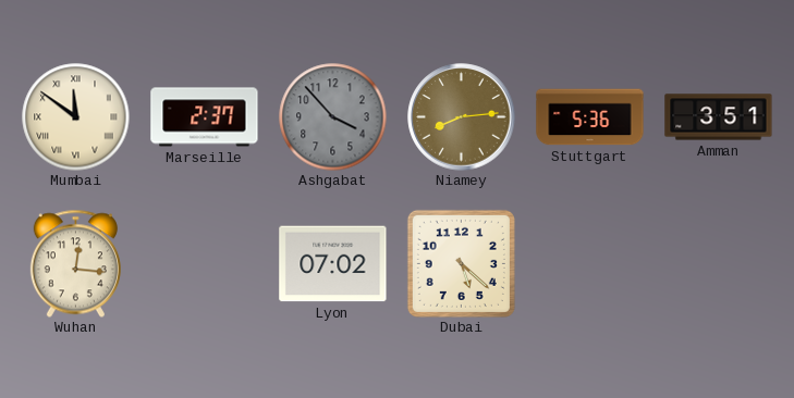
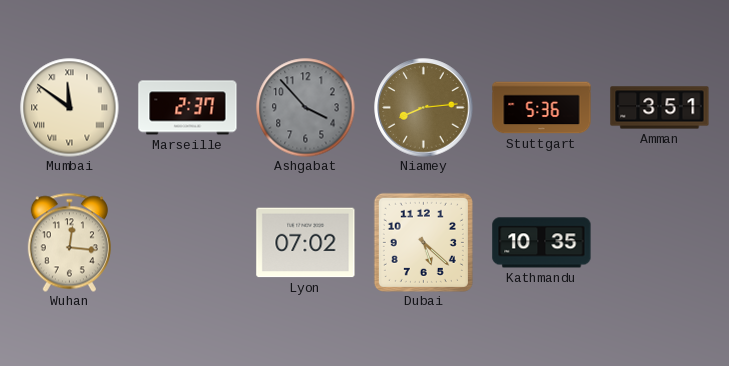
Kathmandu: none -> 10:35 (542, 243)
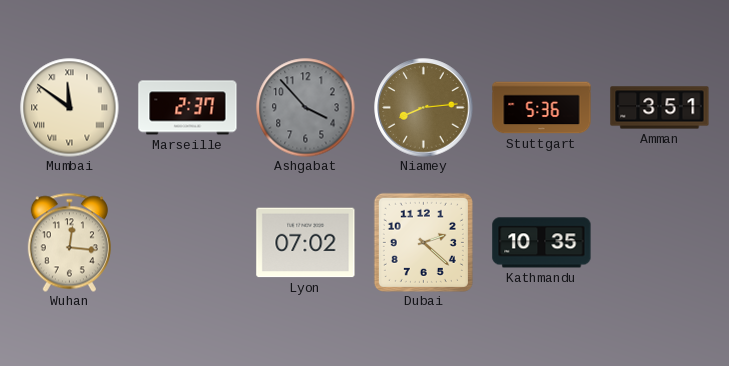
Dubai: 5:22 -> 2:22 (423, 242)
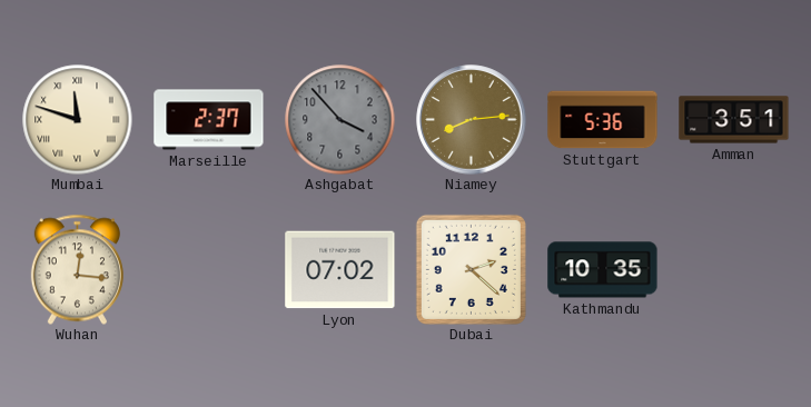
Mumbai: 11:51 -> 11:48 (78, 120)
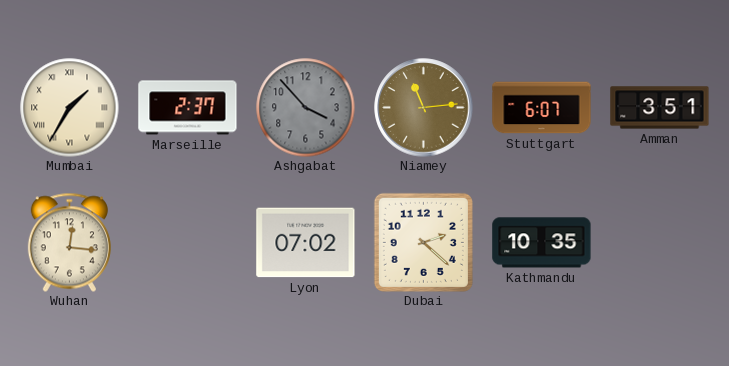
Mumbai: 11:48 -> 1:35 (70, 108)
Niamey: 8:14 -> 11:14 (424, 108)
Stuttgart: 5:36 -> 6:07 (542, 108)
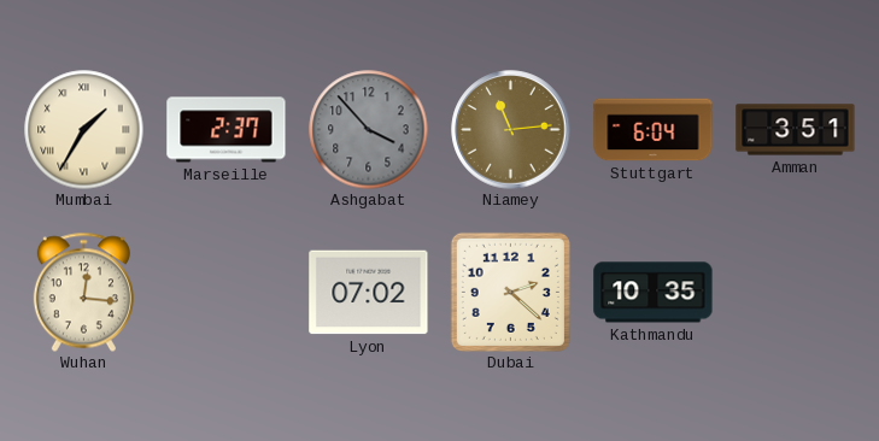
Stuttgart: 6:07 -> 6:04 (654, 130)
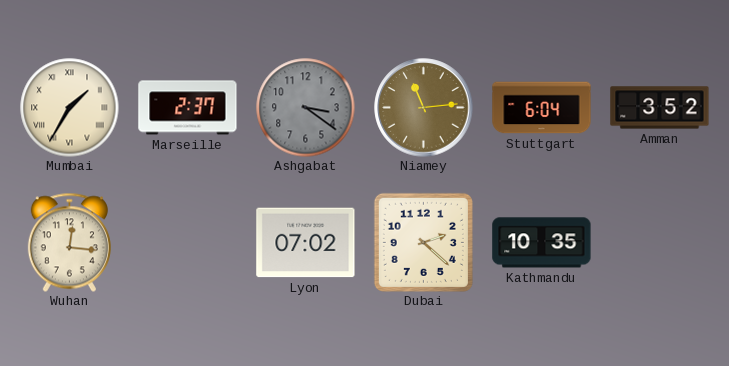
Ashgabat: 3:53 -> 3:21 (306, 108)
Amman: 3:51 -> 3:52 (660, 108)
